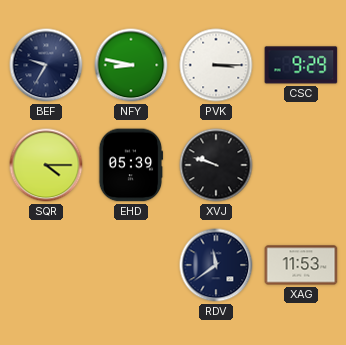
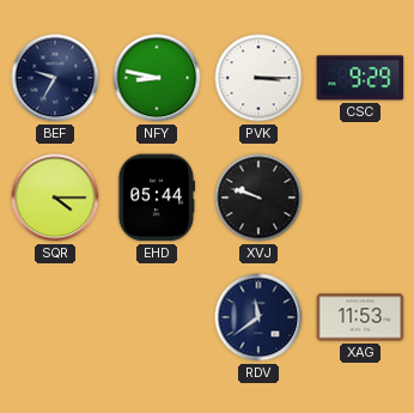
EHD: 05:39 -> 05:44 (157, 198)
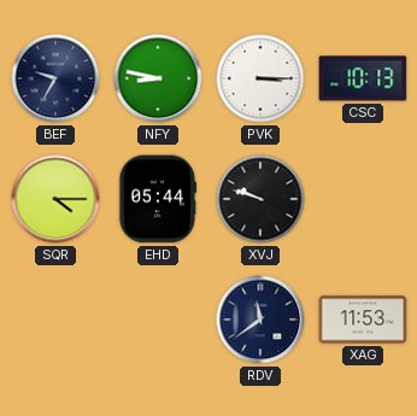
CSC: 9:29 -> 10:13 (363, 78)
